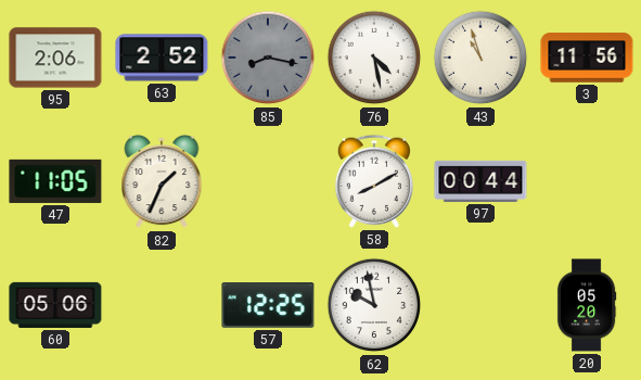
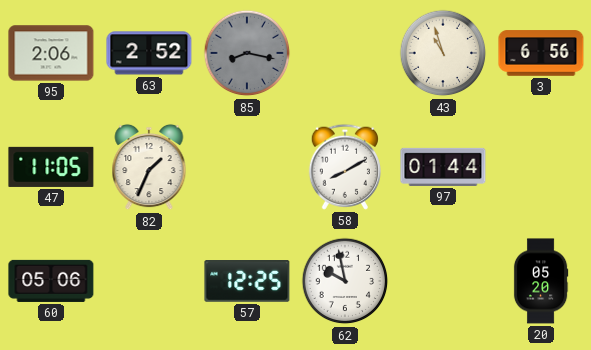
76: 4:28 -> none (374, 58)
3: 11:56 -> 6:56 (541, 53)
97: 00:44 -> 01:44 (443, 167)
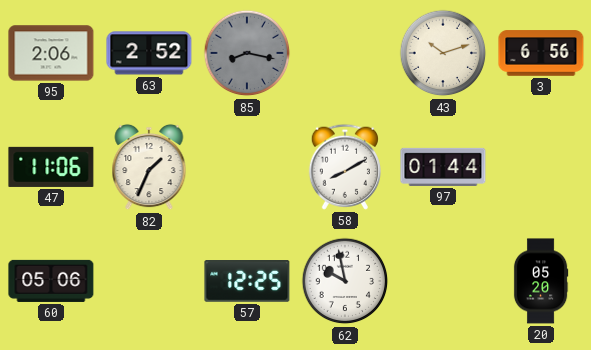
43: 10:57 -> 10:12 (443, 53)
47: 11:05 -> 11:06 (51, 167)
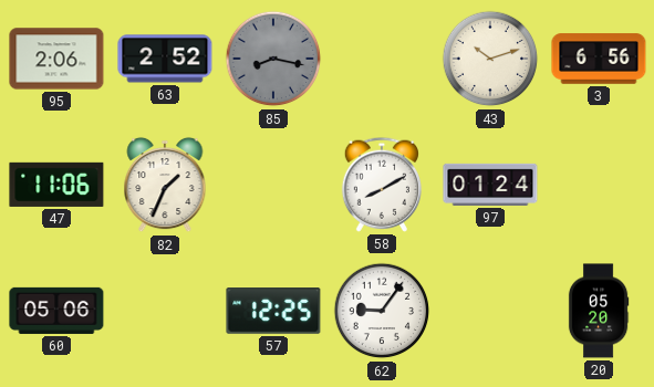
97: 01:44 -> 01:24 (490, 185)
62: 9:58 -> 9:06 (382, 311)
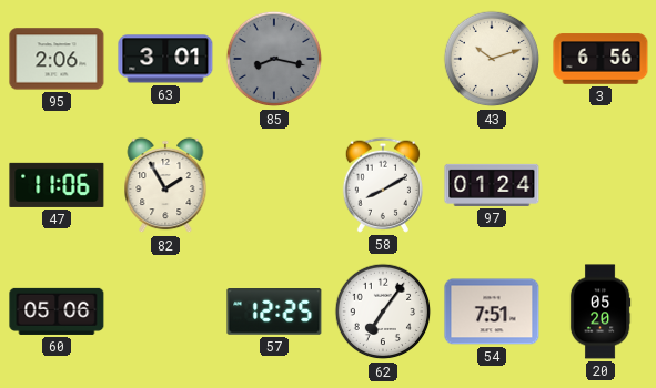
63: 2:52 -> 3:01 (165, 59)
82: 1:34 -> 1:55 (165, 185)
62: 9:06 -> 7:06 (383, 312)
54: none -> 7:51 (492, 312)
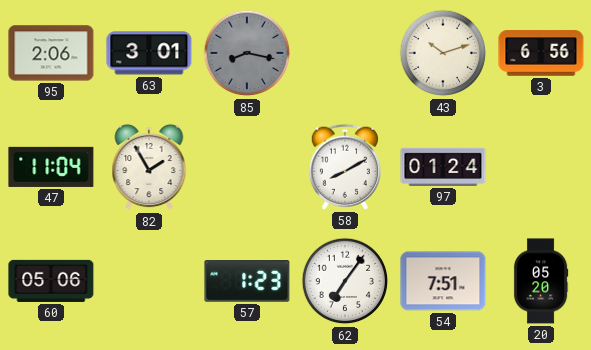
47: 11:06 -> 11:04 (51, 167)
57: 12:25 -> 1:23 (247, 282)
